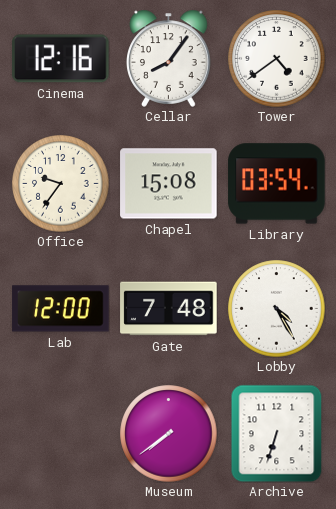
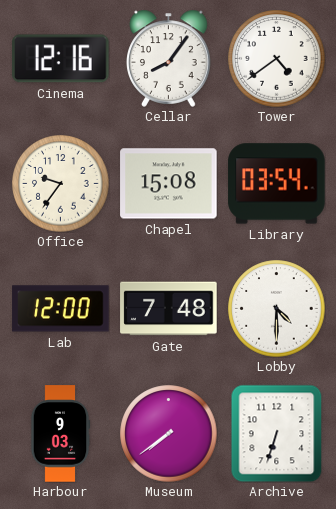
Lobby: 4:25 -> 4:30 (277, 309)
Harbour: none -> 9:03 (60, 434)
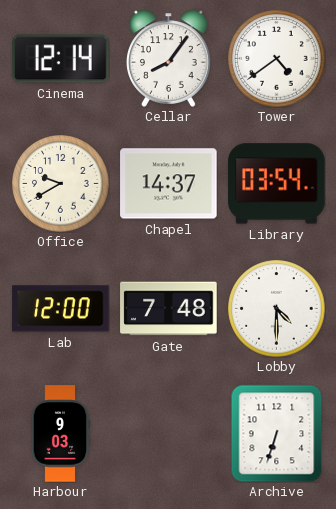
Cinema: 12:16 -> 12:14 (61, 59)
Office: 9:36 -> 9:40 (61, 184)
Chapel: 15:08 -> 14:37 (169, 184)
Museum: 7:39 -> none (169, 434)
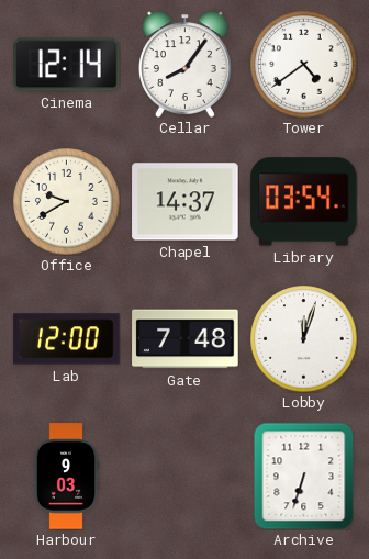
Lobby: 4:30 -> 12:03 (304, 339)
